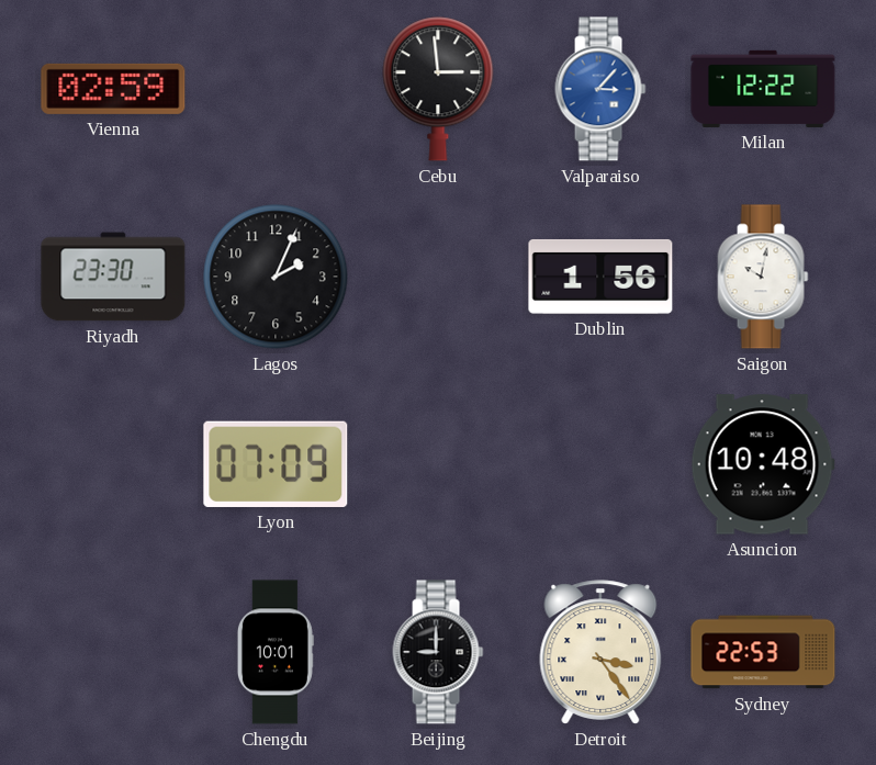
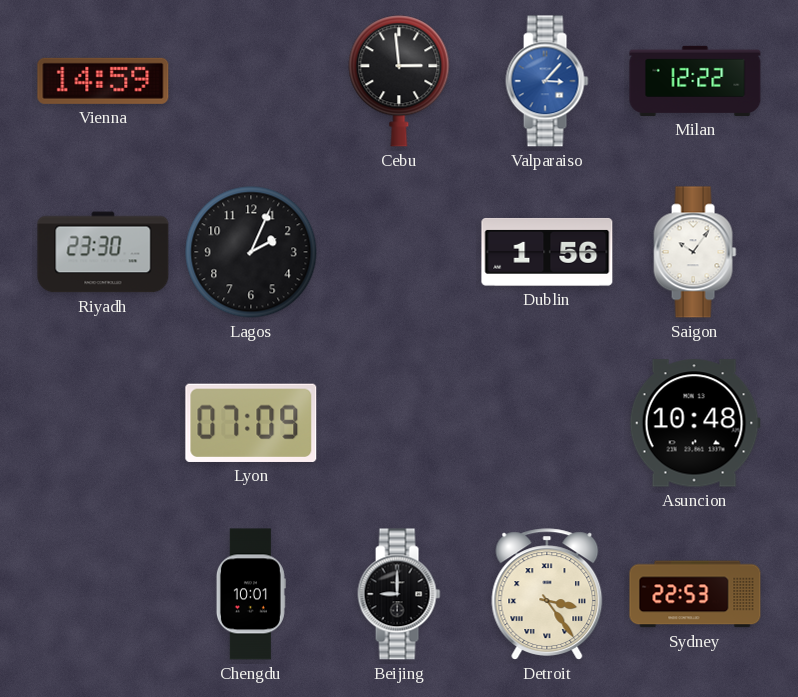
Vienna: 02:59 -> 14:59 (103, 81)
Saigon: 10:02 -> 10:06 (695, 252)
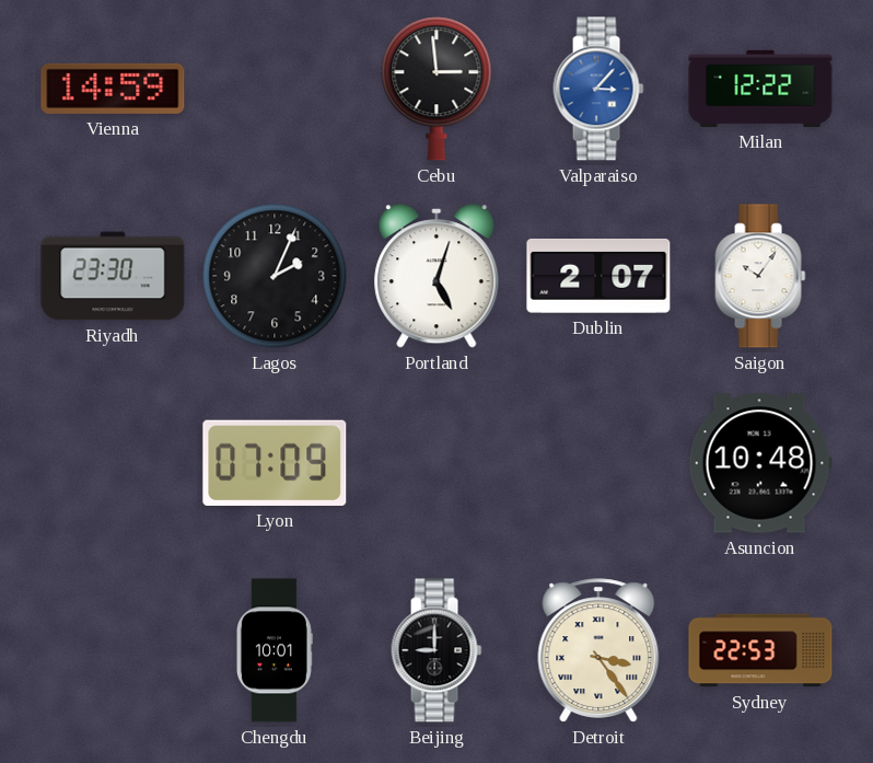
Portland: none -> 5:03 (436, 276)
Dublin: 1:56 -> 2:07 (598, 276)
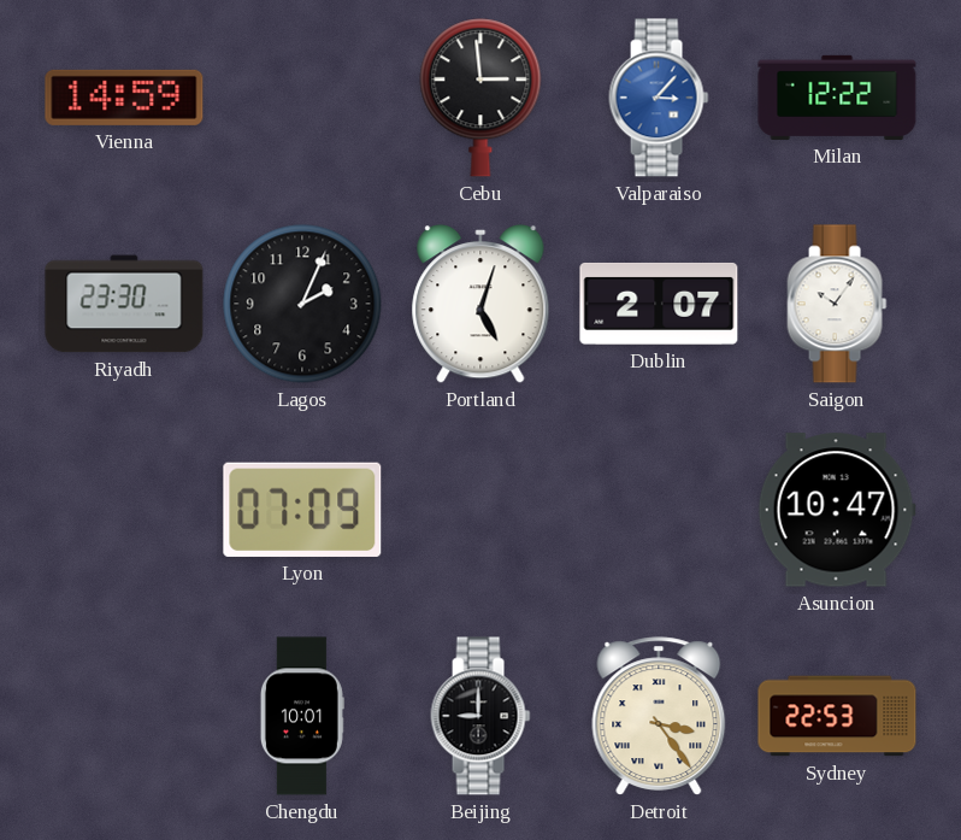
Asuncion: 10:48 -> 10:47 (837, 510)
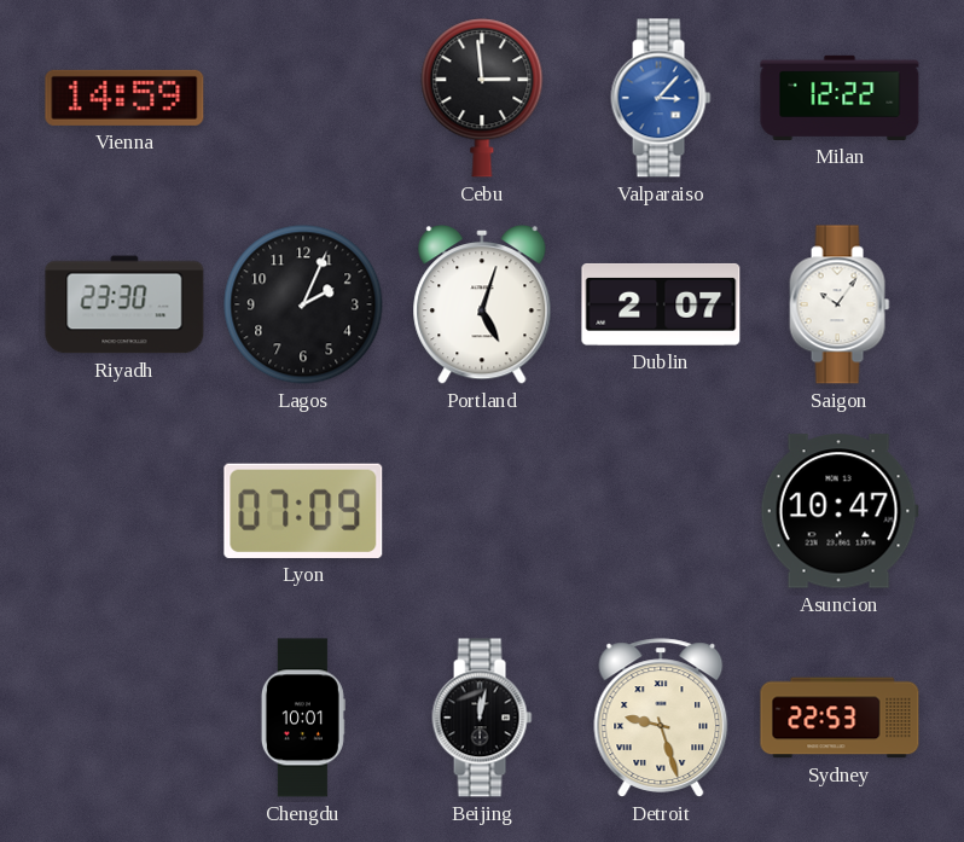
Beijing: 9:00 -> 12:02 (482, 718)
Detroit: 3:24 -> 9:27 (661, 718)
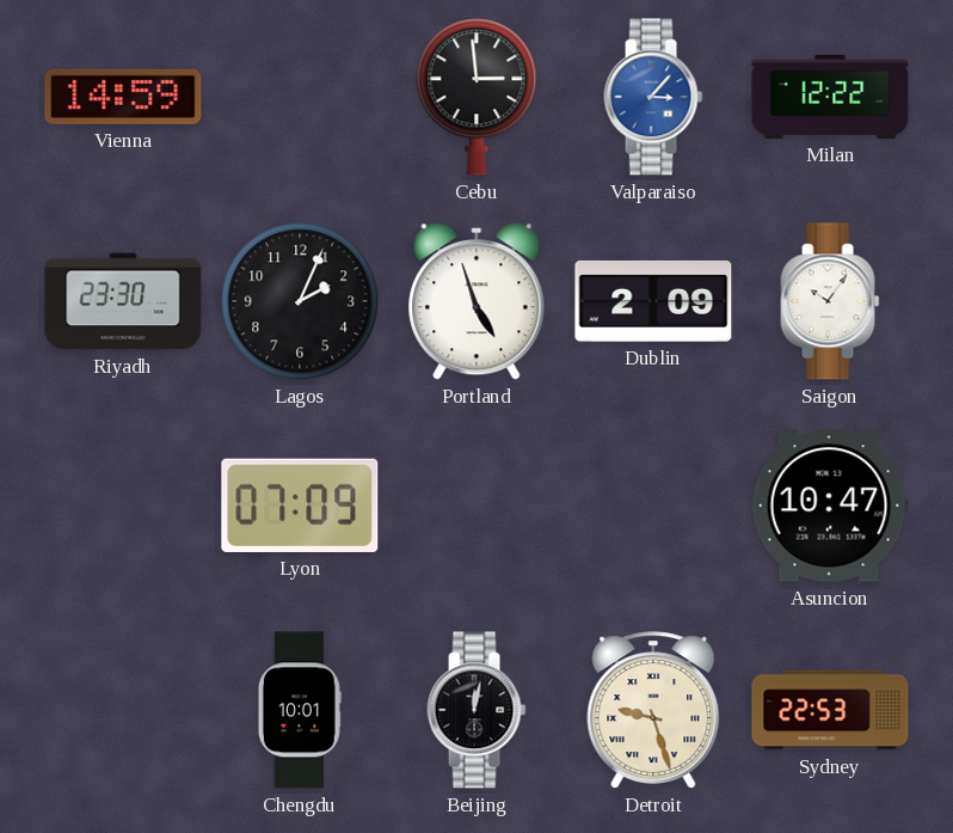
Portland: 5:03 -> 4:57 (476, 301)
Dublin: 2:07 -> 2:09 (653, 301)
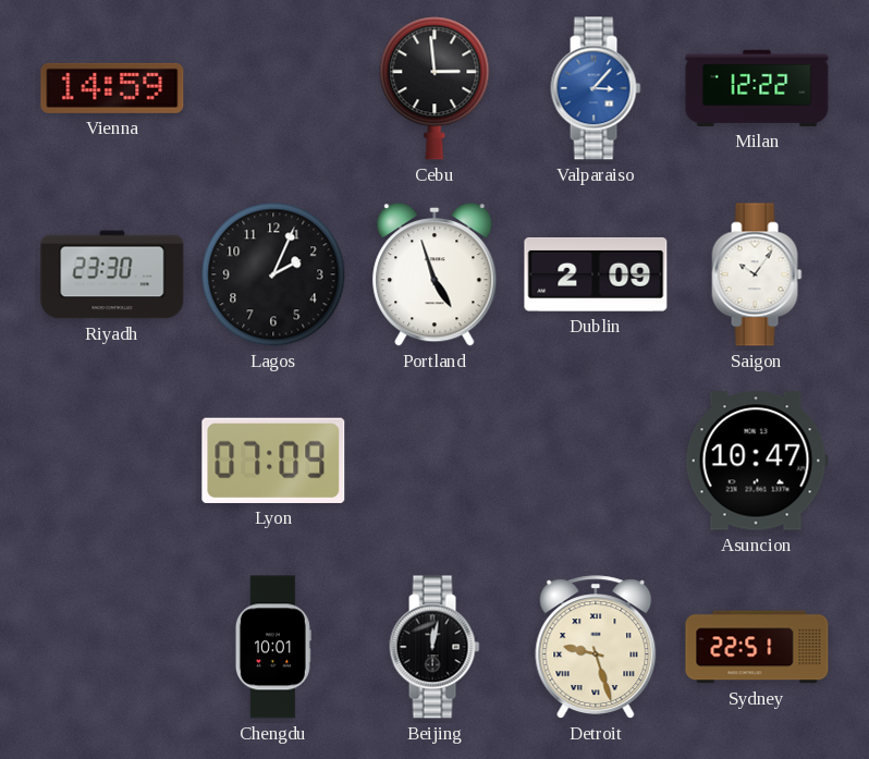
Sydney: 22:53 -> 22:51 (757, 647)
